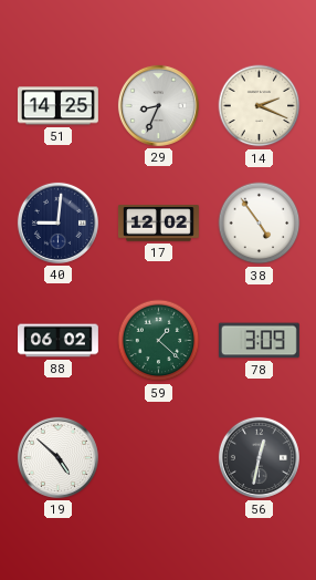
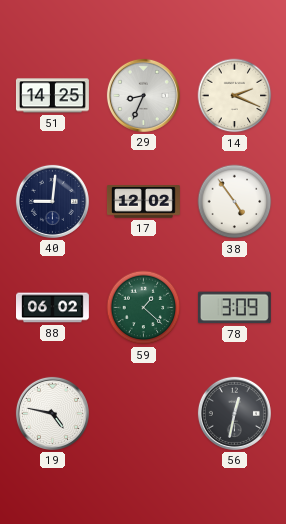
19: 4:52 -> 4:47 (52, 413)
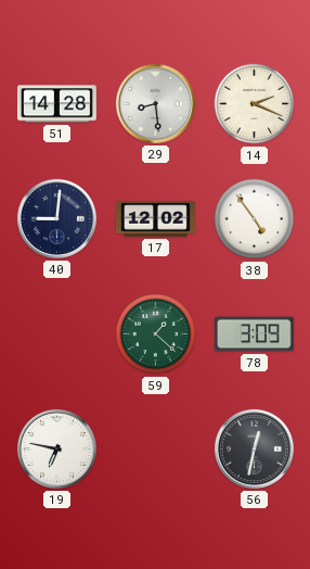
51: 14:25 -> 14:28 (56, 104)
29: 8:34 -> 8:29 (155, 103)
88: 06:02 -> none (53, 308)
19: 4:47 -> 6:47 (56, 448)
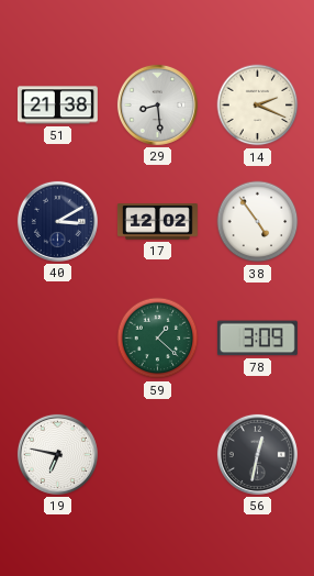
51: 14:28 -> 21:38 (57, 106)
40: 9:01 -> 3:10 (57, 221)
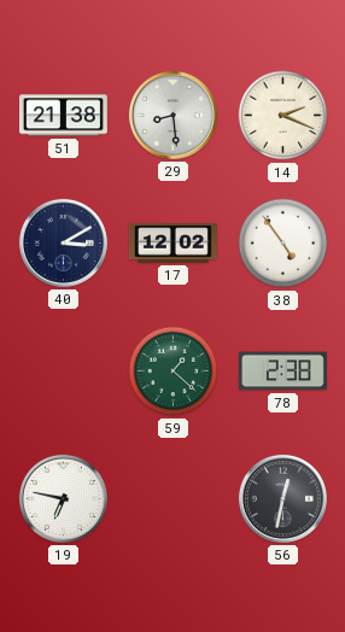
78: 3:09 -> 2:38 (282, 371)
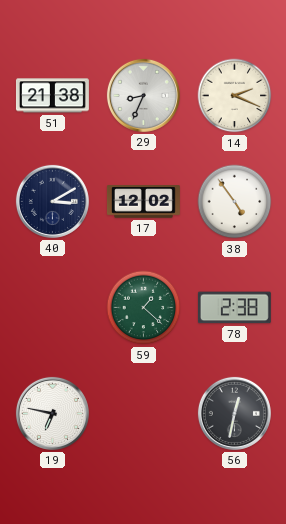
29: 8:29 -> 8:34 (143, 95)
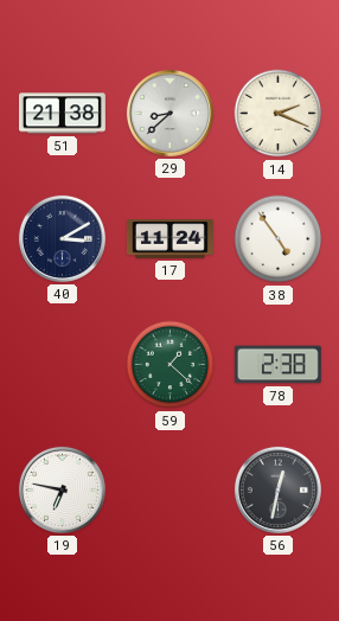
29: 8:34 -> 8:38 (170, 113)
17: 12:02 -> 11:24 (170, 239)
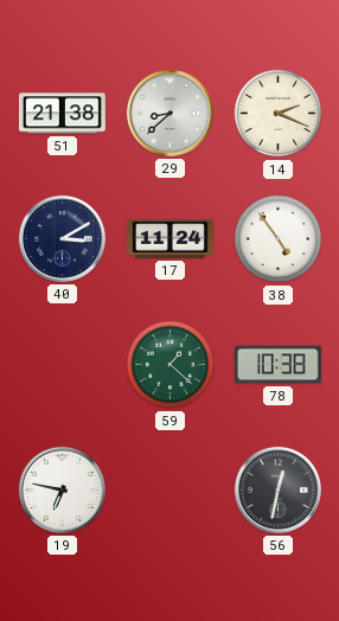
78: 2:38 -> 10:38 (277, 365)
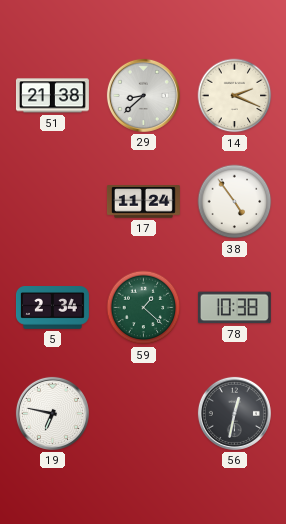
40: 3:10 -> none (62, 238)
5: none -> 2:34 (53, 308)
